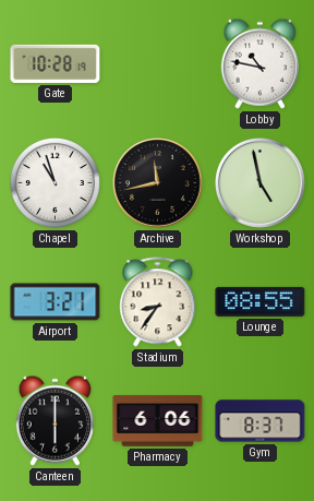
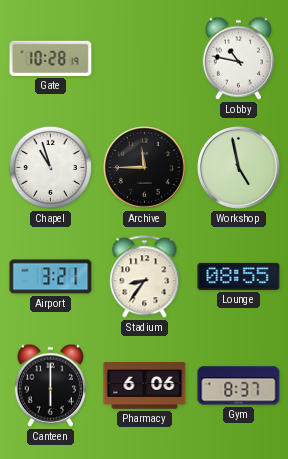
Archive: 11:43 -> 11:45 (145, 168)
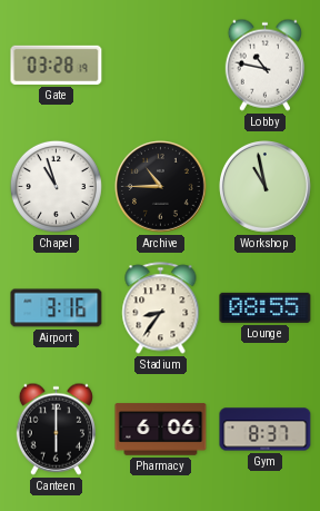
Gate: 10:28 -> 03:28 (57, 65)
Archive: 11:45 -> 10:45 (161, 187)
Workshop: 4:58 -> 10:58 (266, 187)
Airport: 3:21 -> 3:16 (57, 308)
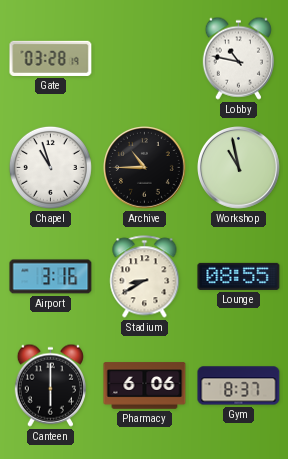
Stadium: 8:36 -> 8:40 (145, 277)
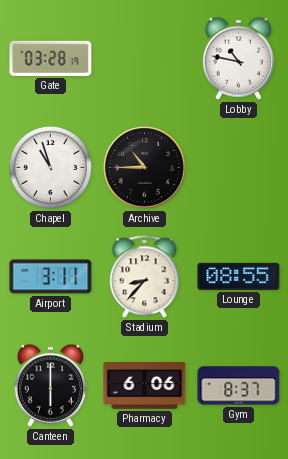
Workshop: 10:58 -> none (239, 168)
Airport: 3:16 -> 3:11 (51, 277)
Stadium: 8:40 -> 8:37 (145, 277)
